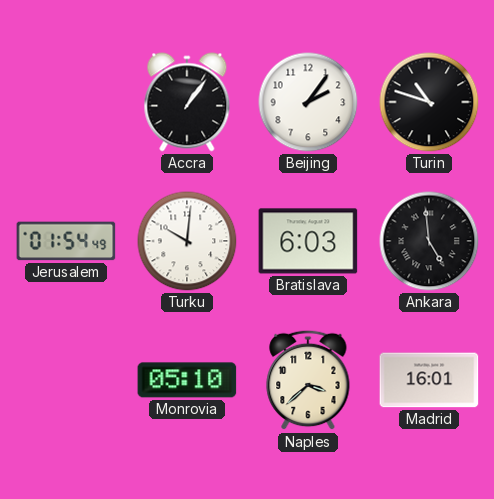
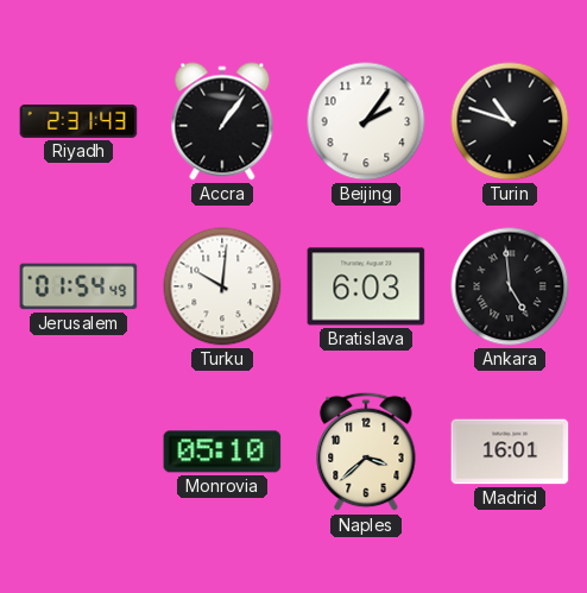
Riyadh: none -> 2:31 (78, 121)
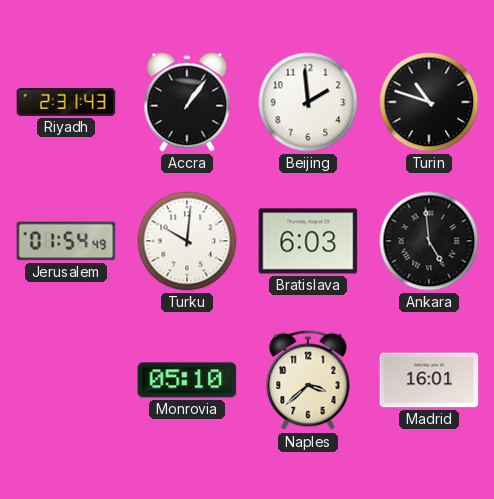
Beijing: 2:06 -> 1:59 (308, 102)
